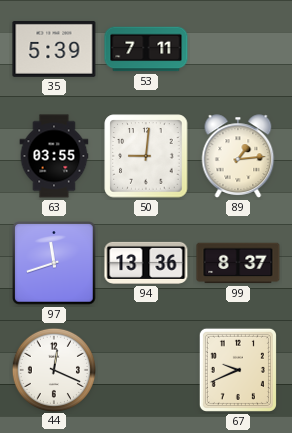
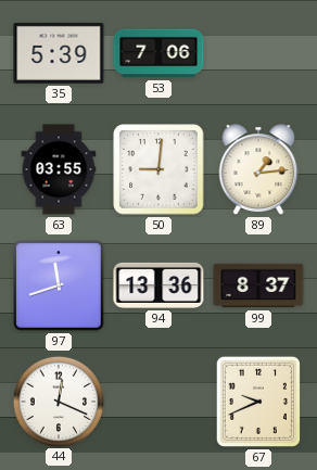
53: 7:11 -> 7:06 (158, 53)
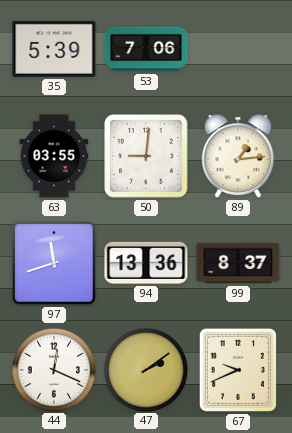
47: none -> 2:09 (145, 369)
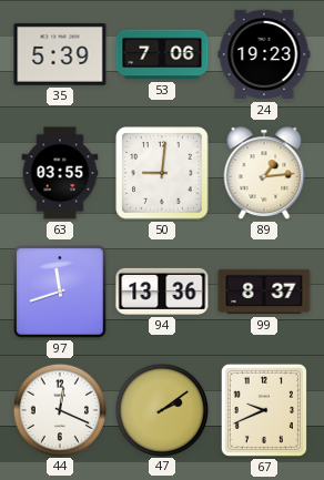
24: none -> 19:23 (264, 54)
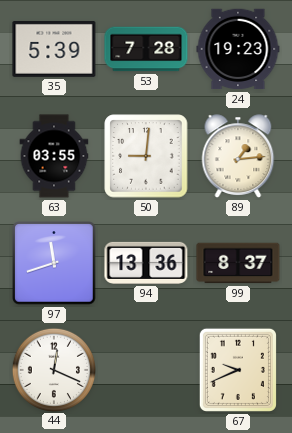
53: 7:06 -> 7:28 (146, 49)
47: 2:09 -> none (161, 409)
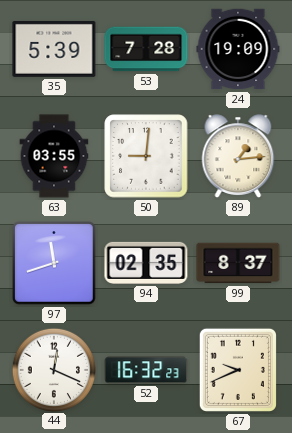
24: 19:23 -> 19:09 (238, 49)
94: 13:36 -> 02:35 (146, 263)
52: none -> 16:32 (146, 370)
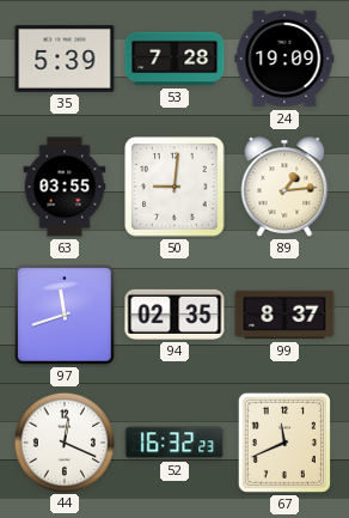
67: 9:41 -> 11:41 (284, 443)
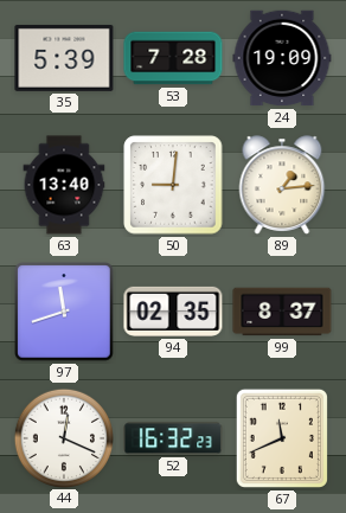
63: 03:55 -> 13:40 (64, 185)
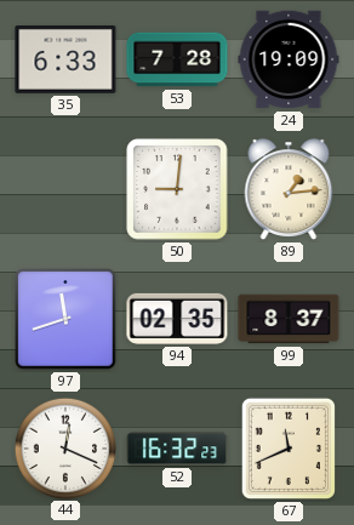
35: 5:39 -> 6:33 (65, 59)
63: 13:40 -> none (64, 185)
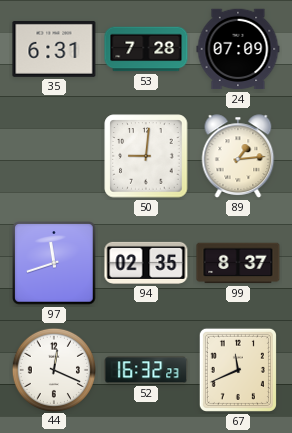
35: 6:33 -> 6:31 (54, 49)
24: 19:09 -> 07:09 (238, 49)
